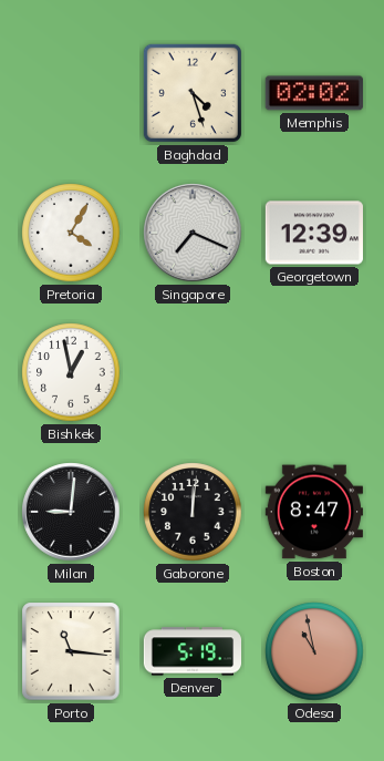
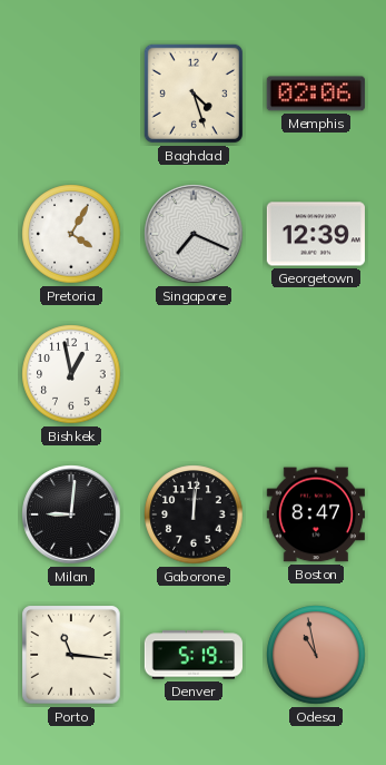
Memphis: 02:02 -> 02:06 (316, 94)
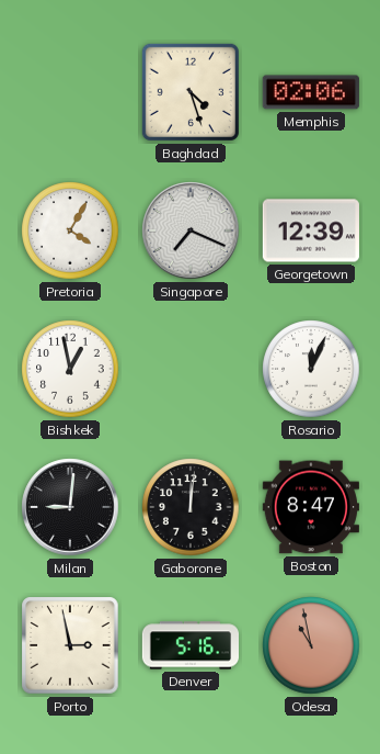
Rosario: none -> 12:04 (311, 369)
Porto: 11:16 -> 2:58 (70, 645)
Denver: 5:19 -> 5:16 (189, 645)
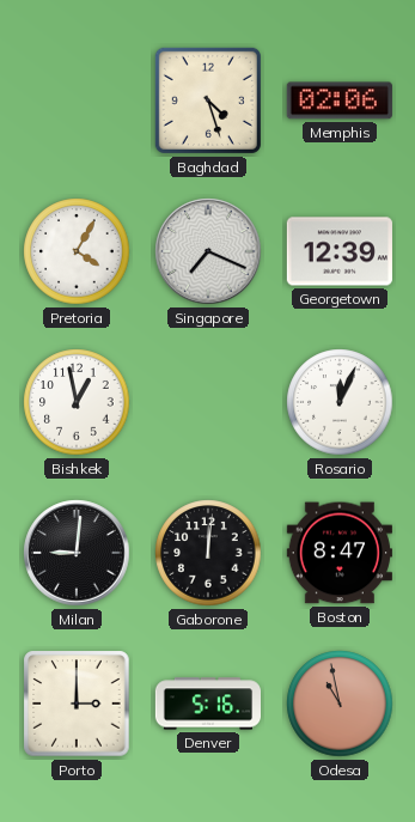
Porto: 2:58 -> 3:00 (77, 704)
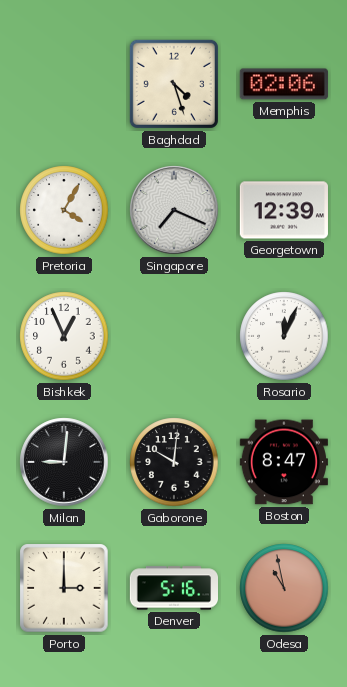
Bishkek: 12:58 -> 12:56 (64, 336)
Gaborone: 12:01 -> 10:01 (174, 462)
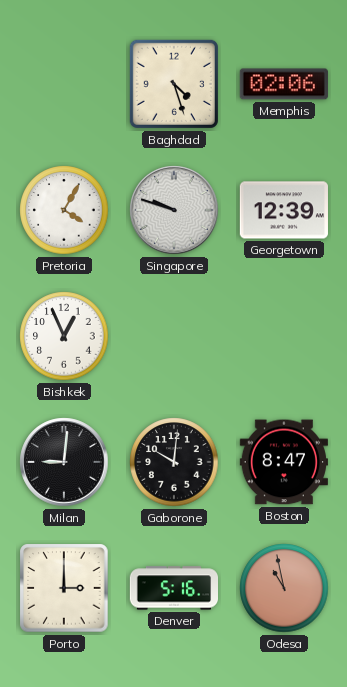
Singapore: 7:19 -> 9:48 (174, 210)
Rosario: 12:04 -> none (284, 336)
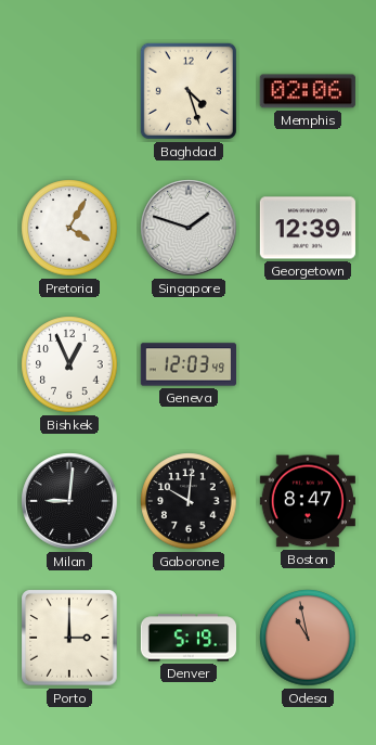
Singapore: 9:48 -> 1:48 (189, 228)
Geneva: none -> 12:03 (187, 364)
Denver: 5:16 -> 5:19 (187, 638)
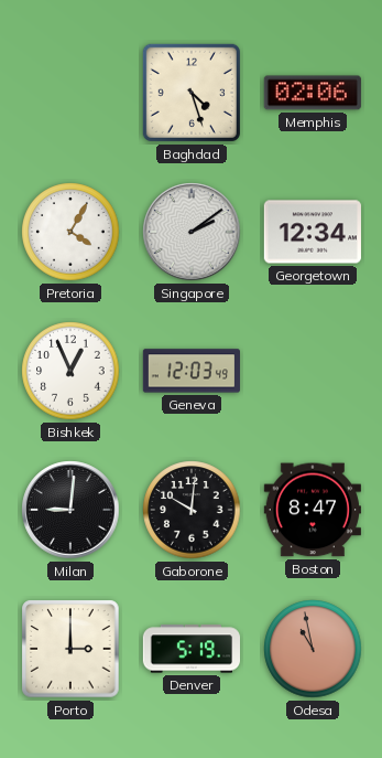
Singapore: 1:48 -> 2:09 (192, 232)
Georgetown: 12:39 -> 12:34 (313, 232)
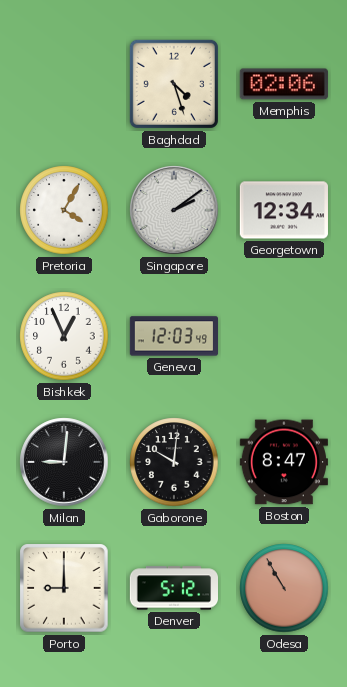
Porto: 3:00 -> 9:00 (64, 588)
Denver: 5:19 -> 5:12 (173, 588)
Odesa: 10:58 -> 10:55 (284, 588)
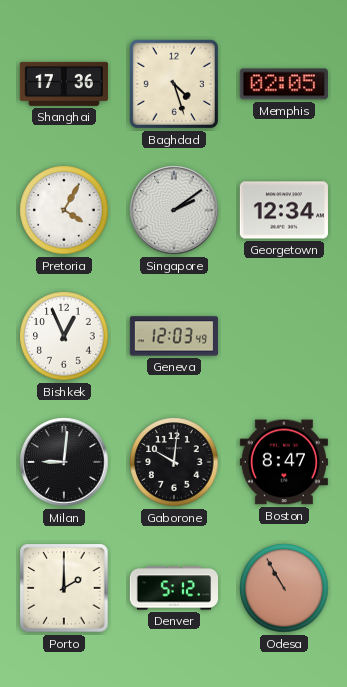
Shanghai: none -> 17:36 (64, 84)
Memphis: 02:06 -> 02:05 (284, 84)
Porto: 9:00 -> 2:00 (64, 588)
